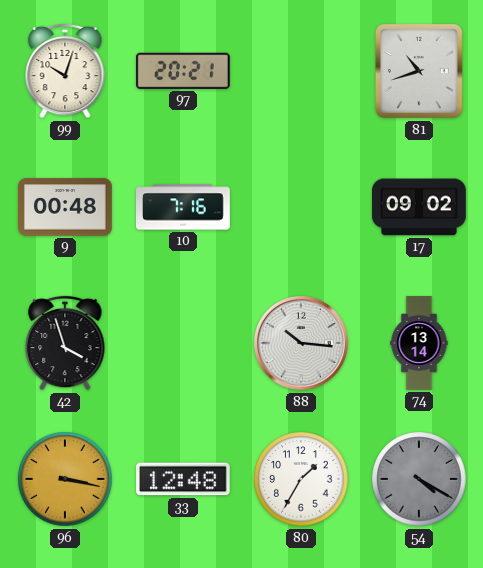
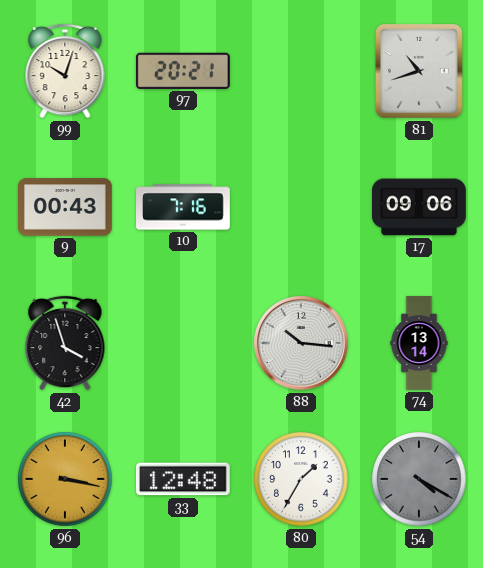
9: 00:48 -> 00:43 (66, 207)
17: 09:02 -> 09:06 (420, 207)
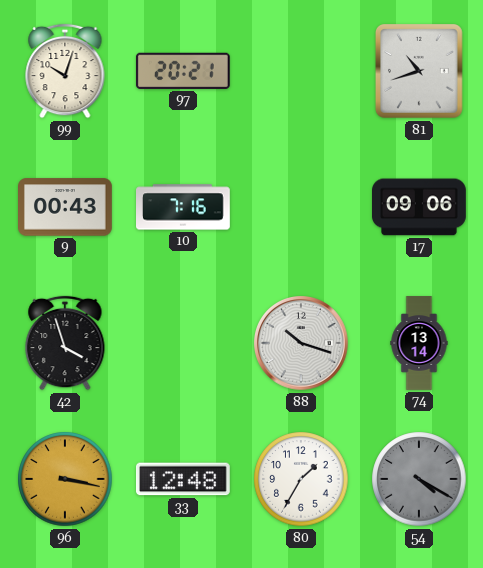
88: 10:16 -> 10:18 (302, 344)
